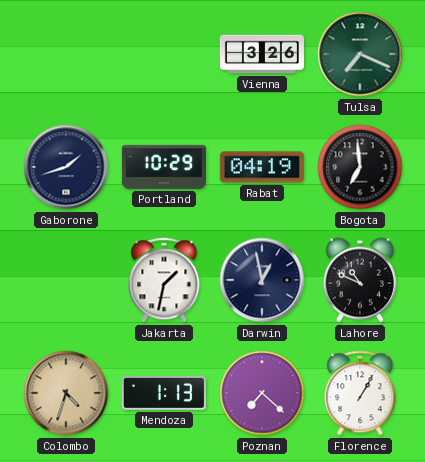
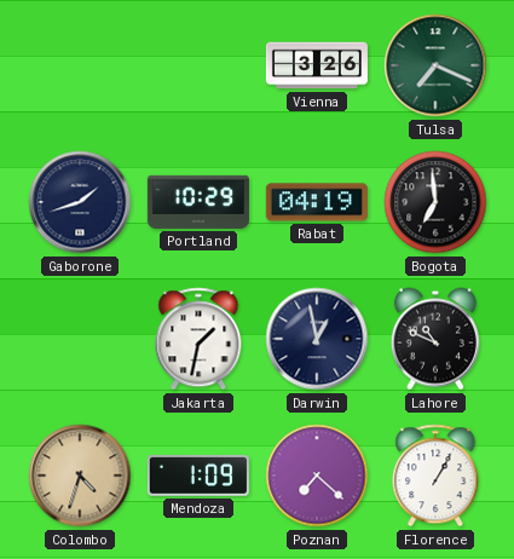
Mendoza: 1:13 -> 1:09 (198, 477)
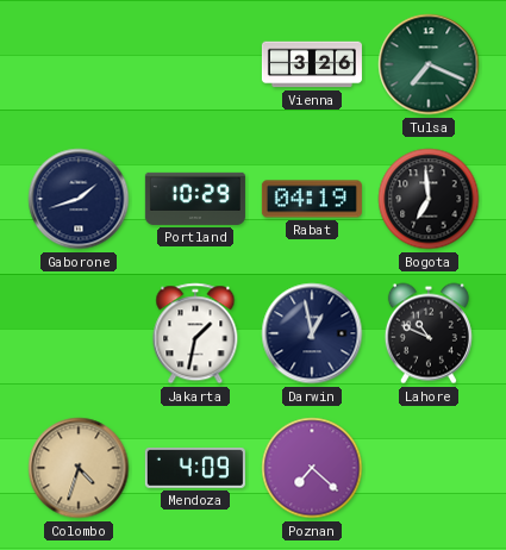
Mendoza: 1:09 -> 4:09 (195, 469)
Florence: 1:05 -> none (435, 476)
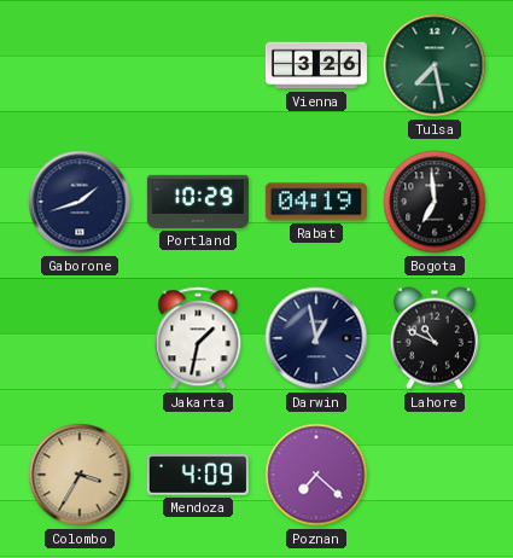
Tulsa: 7:19 -> 7:28 (435, 65)
Colombo: 4:33 -> 3:35 (80, 475)
